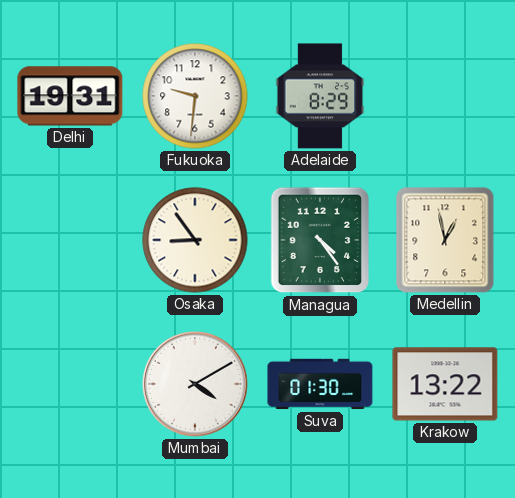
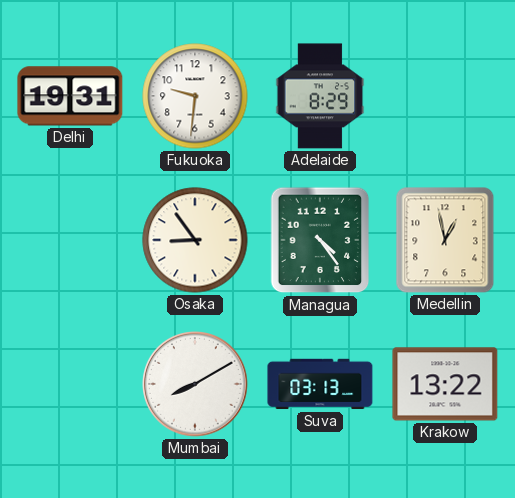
Mumbai: 4:10 -> 8:10 (196, 385)
Suva: 01:30 -> 03:13 (320, 384)
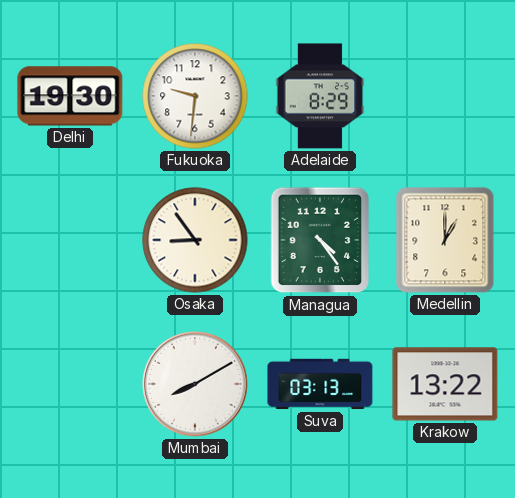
Delhi: 19:31 -> 19:30 (70, 96)
Medellin: 12:58 -> 1:00 (445, 240)
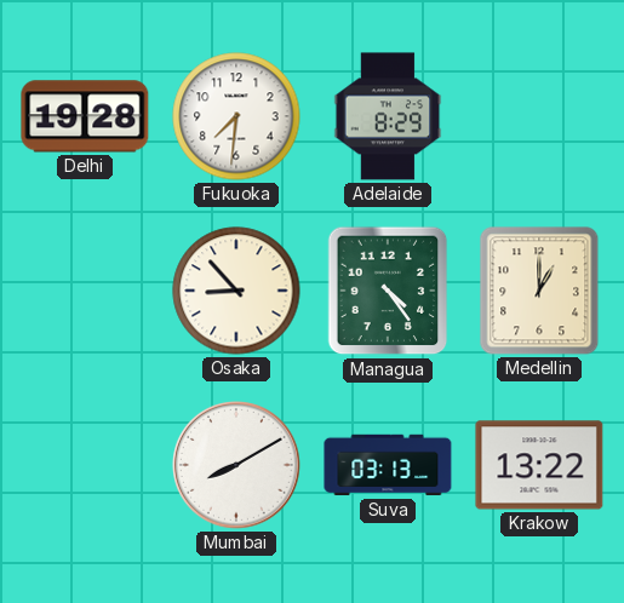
Delhi: 19:30 -> 19:28 (85, 116)
Fukuoka: 9:31 -> 7:31 (236, 116)
Osaka: 8:54 -> 8:53 (236, 291)
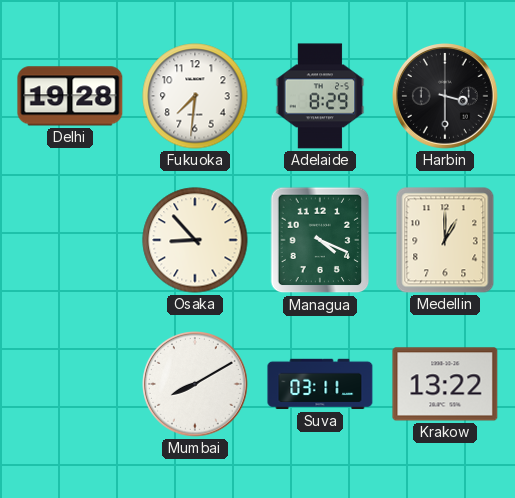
Harbin: none -> 3:30 (446, 97)
Managua: 4:24 -> 4:19 (320, 240)
Suva: 03:13 -> 03:11 (320, 384)
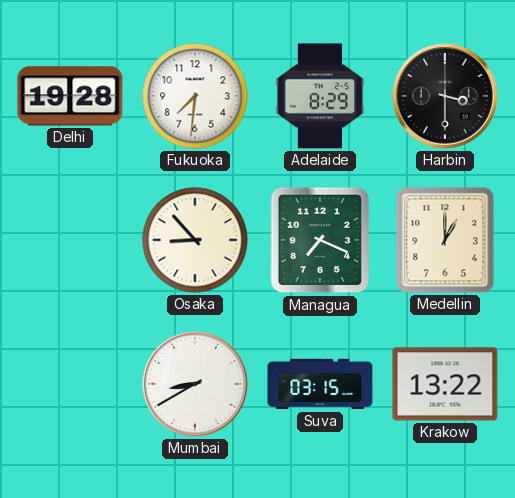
Managua: 4:19 -> 7:19 (320, 240)
Mumbai: 8:10 -> 8:40 (196, 385)
Suva: 03:11 -> 03:15 (320, 384)
